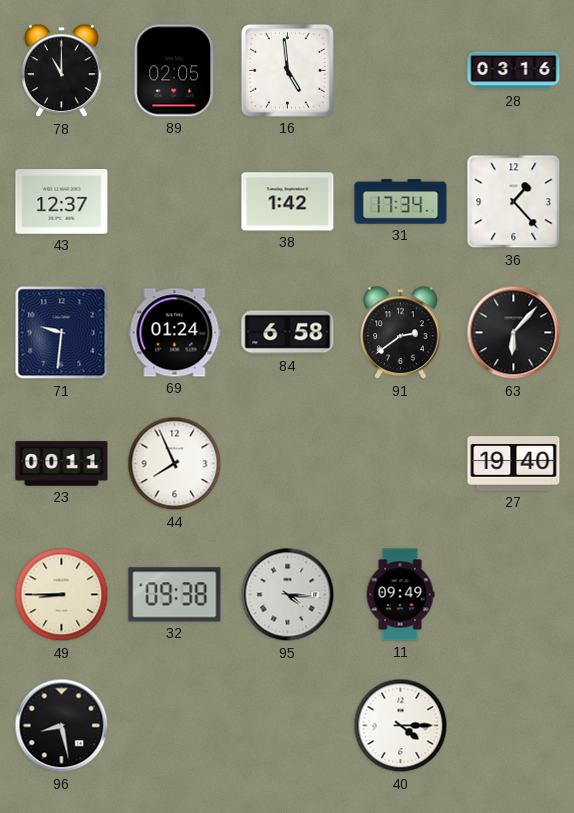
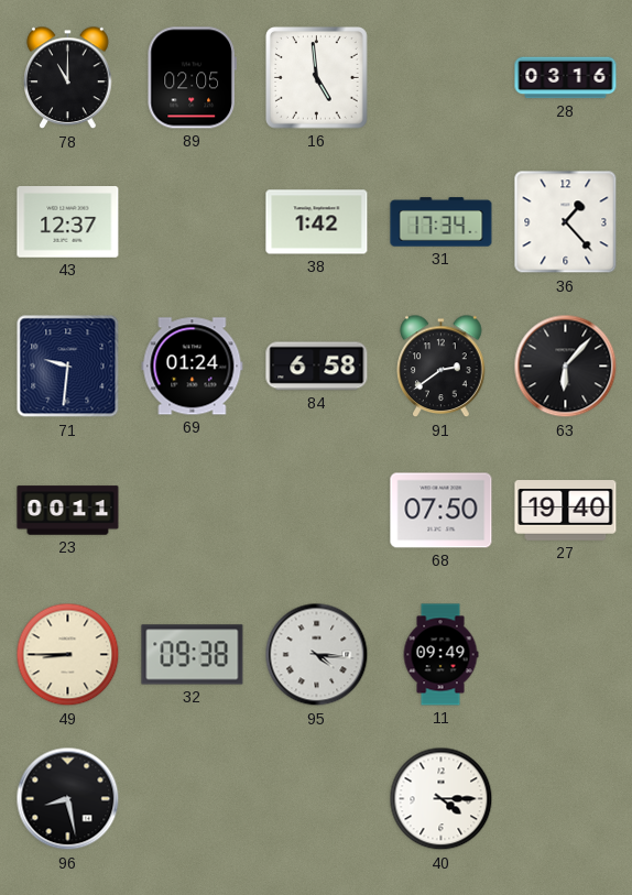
44: 7:56 -> none (175, 464)
68: none -> 07:50 (442, 511)
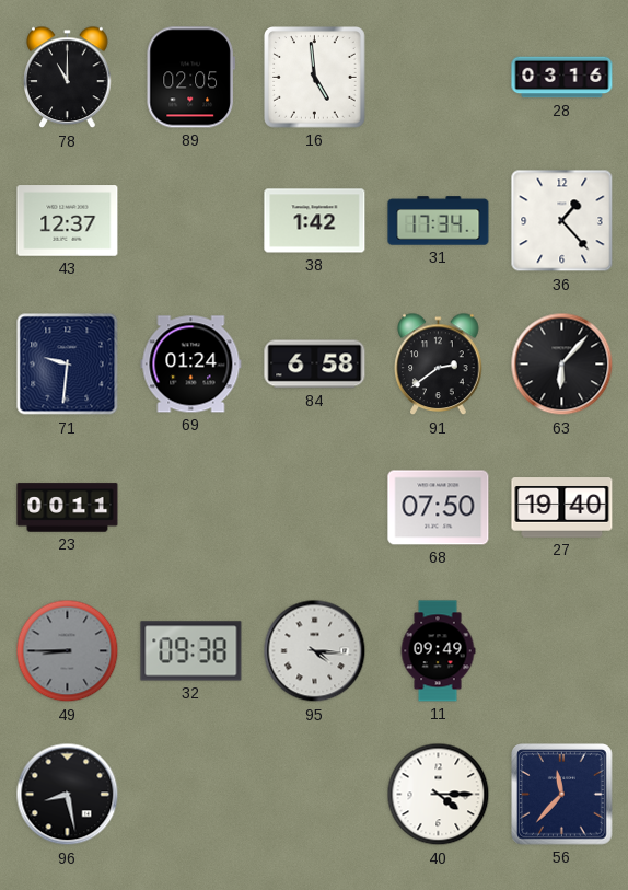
49 dial: cream -> grey (68, 651)
56: none -> 11:37 (562, 795)
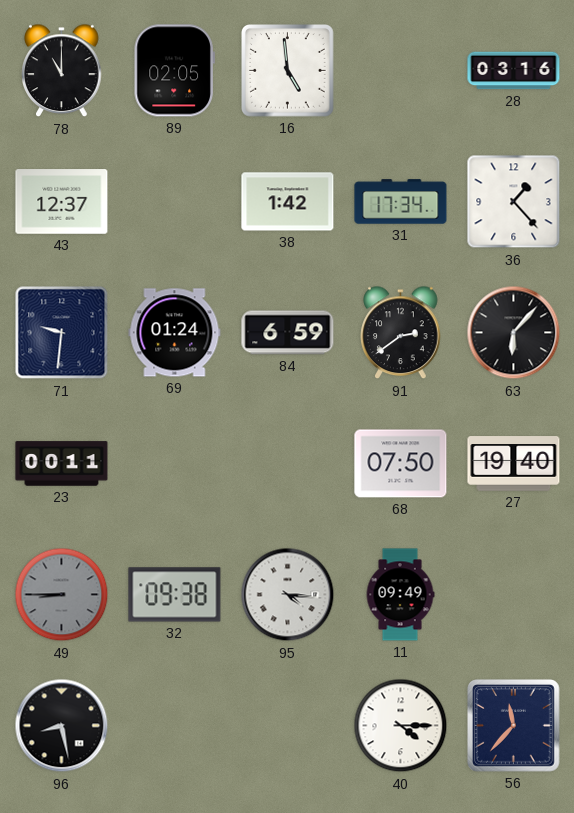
84: 6:58 -> 6:59 (288, 333)
